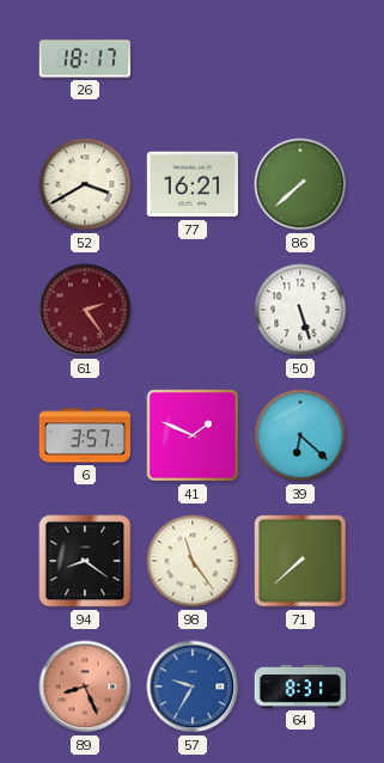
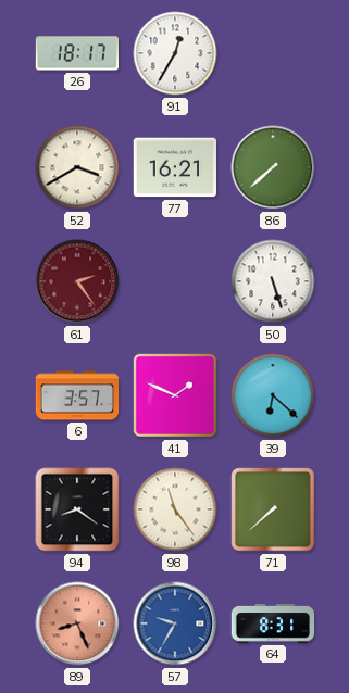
91: none -> 12:35 (175, 53)
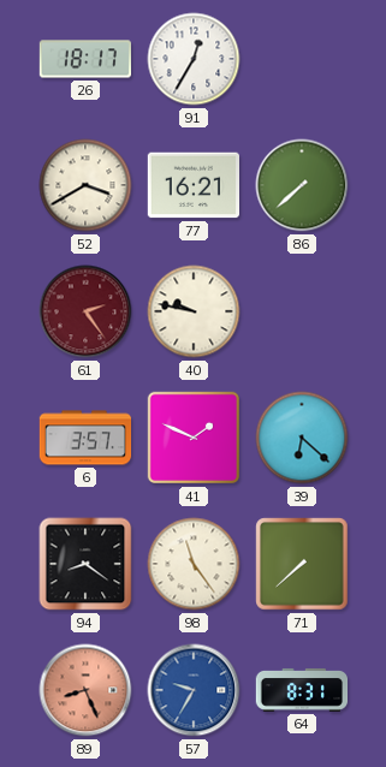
40: none -> 9:47 (194, 311)
50: 5:27 -> none (273, 281)
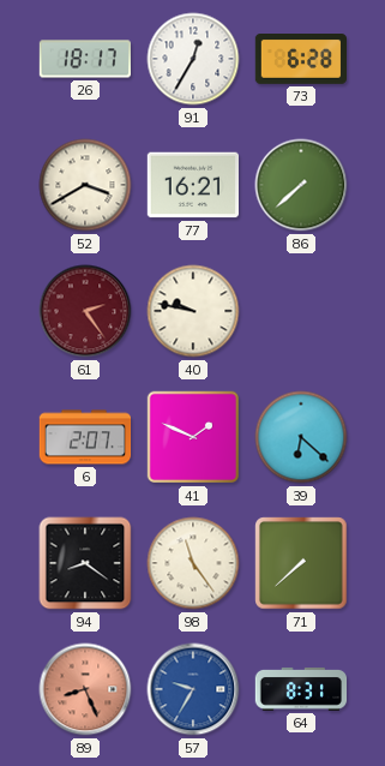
73: none -> 6:28 (300, 60)
6: 3:57 -> 2:07 (85, 437)
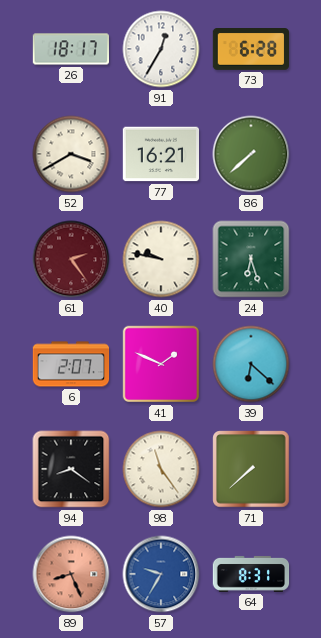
24: none -> 6:27 (251, 259)
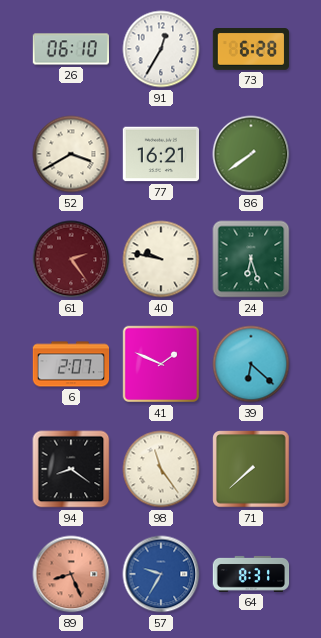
26: 18:17 -> 06:10 (70, 49)
86: 7:38 -> 7:39 (251, 154)
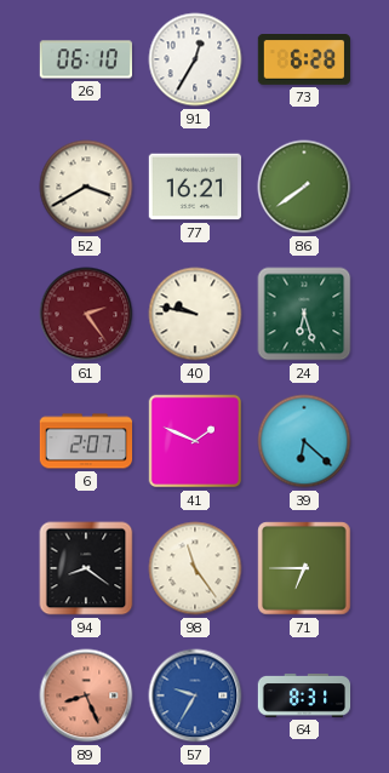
71: 7:38 -> 6:45 (304, 568)
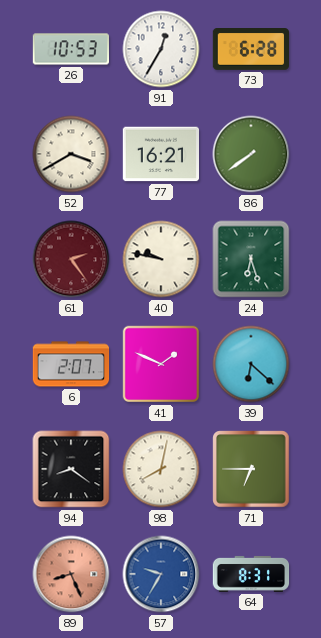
26: 06:10 -> 10:53 (70, 49)
98: 11:24 -> 8:02 (161, 469)
